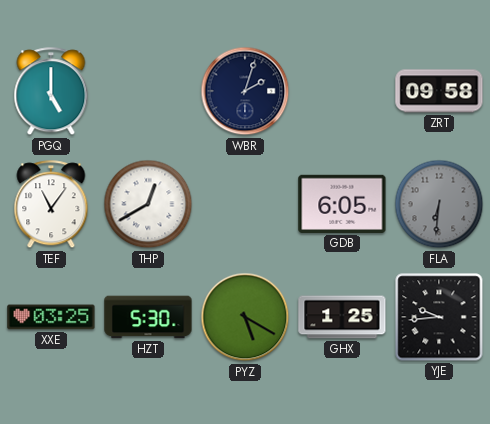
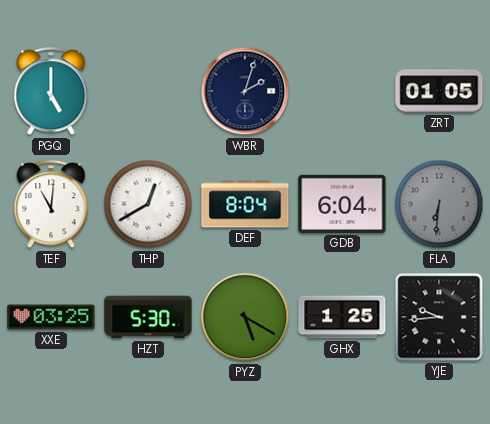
ZRT: 09:58 -> 01:05 (439, 91)
TEF: 11:06 -> 11:01 (51, 205)
DEF: none -> 8:04 (245, 204)
GDB: 6:05 -> 6:04 (342, 204)
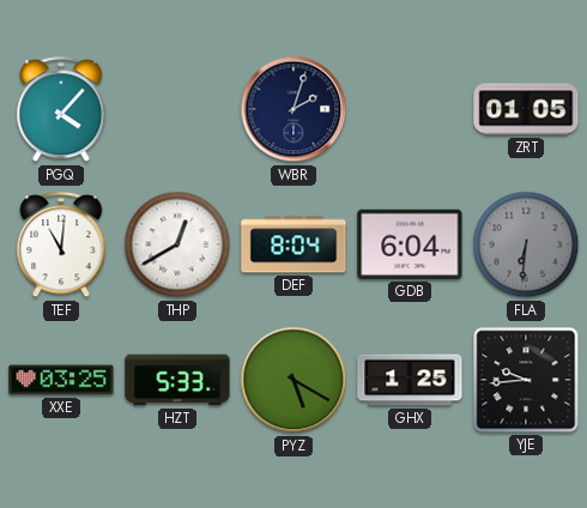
PGQ: 5:00 -> 4:07 (61, 110)
HZT: 5:30 -> 5:33 (177, 380)
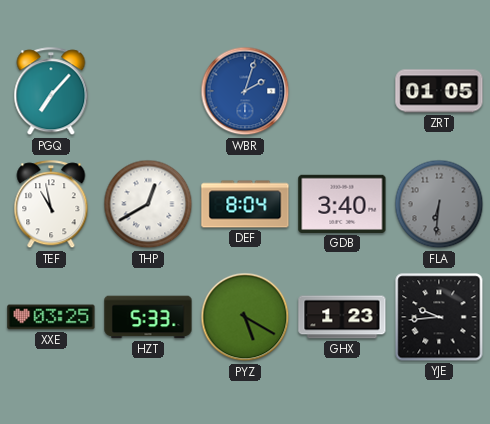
PGQ: 4:07 -> 7:07 (51, 92)
WBR dial: navy -> blue (245, 91)
TEF: 11:01 -> 10:58 (51, 205)
GDB: 6:04 -> 3:40 (342, 204)
GHX: 1:25 -> 1:23 (342, 317)
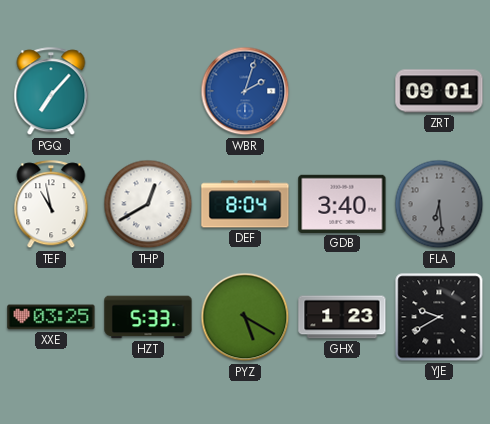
ZRT: 01:05 -> 09:01 (439, 91)
FLA: 6:31 -> 6:29 (439, 204)
YJE: 9:44 -> 9:40 (439, 317)
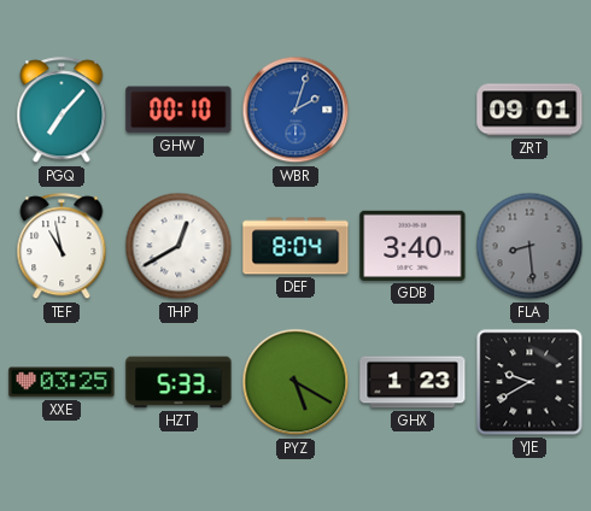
GHW: none -> 00:10 (179, 110)
FLA: 6:29 -> 8:29 (529, 246)
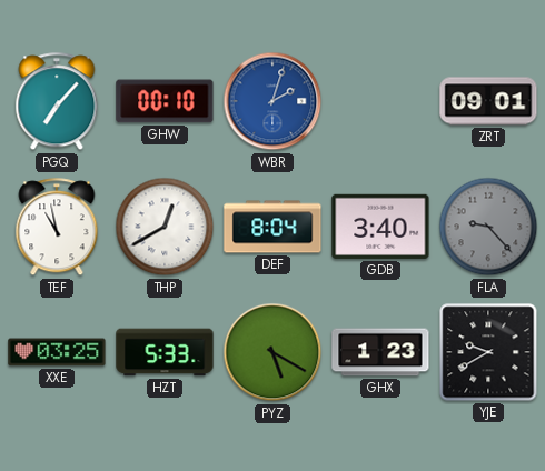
FLA: 8:29 -> 9:23 (488, 227)
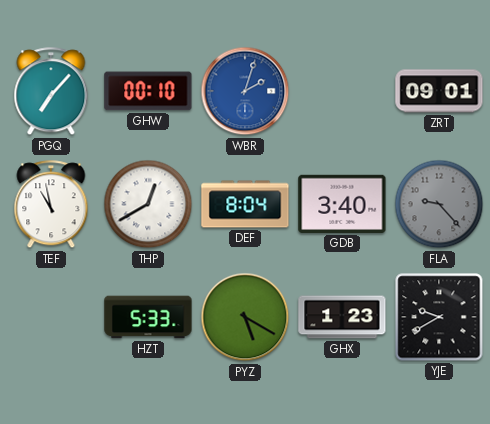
XXE: 03:25 -> none (57, 352)
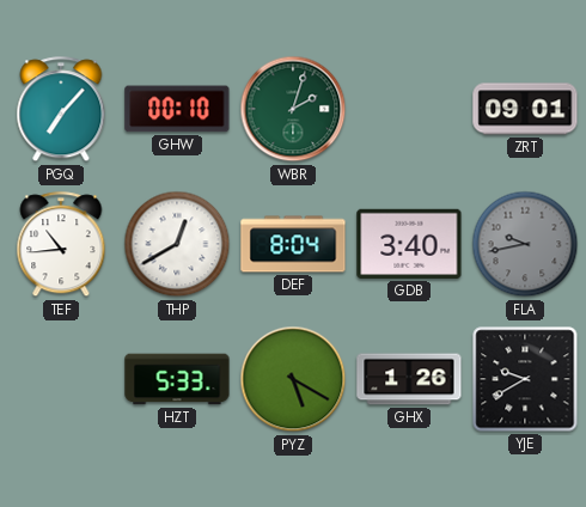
WBR dial: blue -> green (293, 109)
TEF: 10:58 -> 10:44 (61, 245)
FLA: 9:23 -> 9:43 (525, 244)
GHX: 1:23 -> 1:26 (409, 379)
